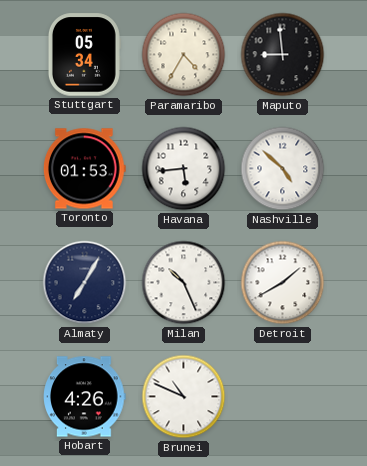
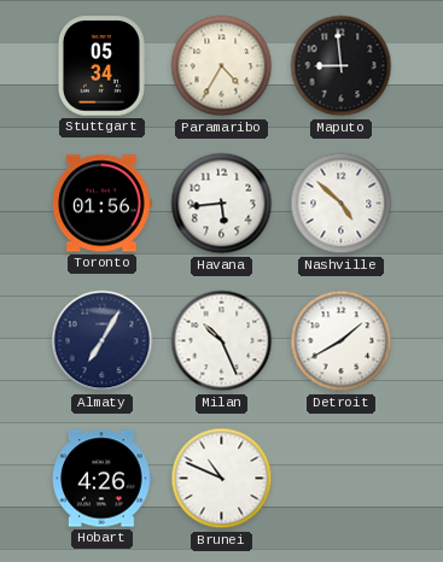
Toronto: 01:53 -> 01:56 (101, 204)
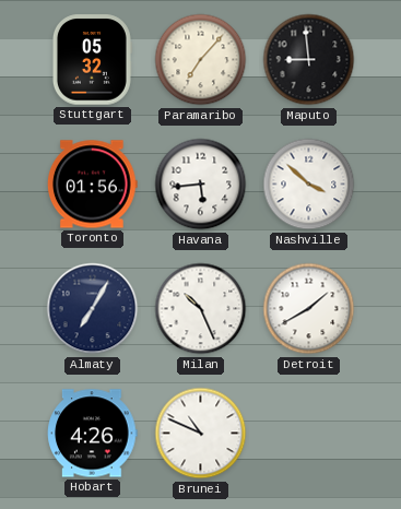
Stuttgart: 05:34 -> 05:32 (92, 60)
Paramaribo: 4:35 -> 7:07 (201, 60)
Nashville: 4:52 -> 3:52 (309, 185)
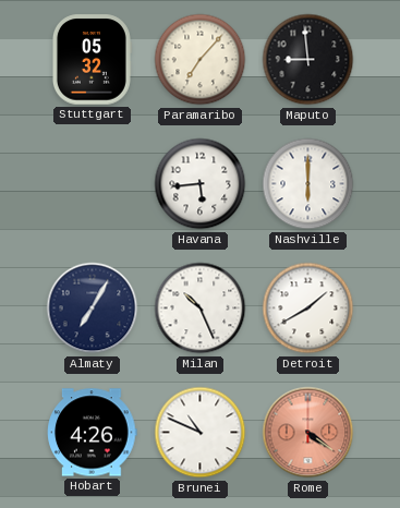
Toronto: 01:56 -> none (92, 185)
Nashville: 3:52 -> 6:00 (308, 184)
Rome: none -> 4:21 (308, 433)
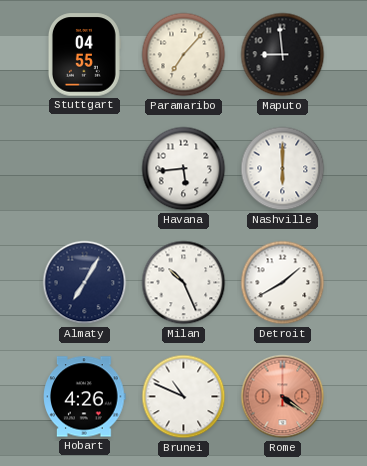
Stuttgart: 05:32 -> 04:55 (84, 55)
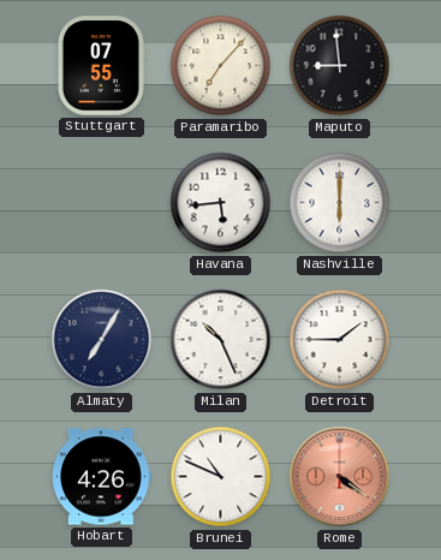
Stuttgart: 04:55 -> 07:55 (101, 66)
Detroit: 1:40 -> 1:45 (340, 340)
